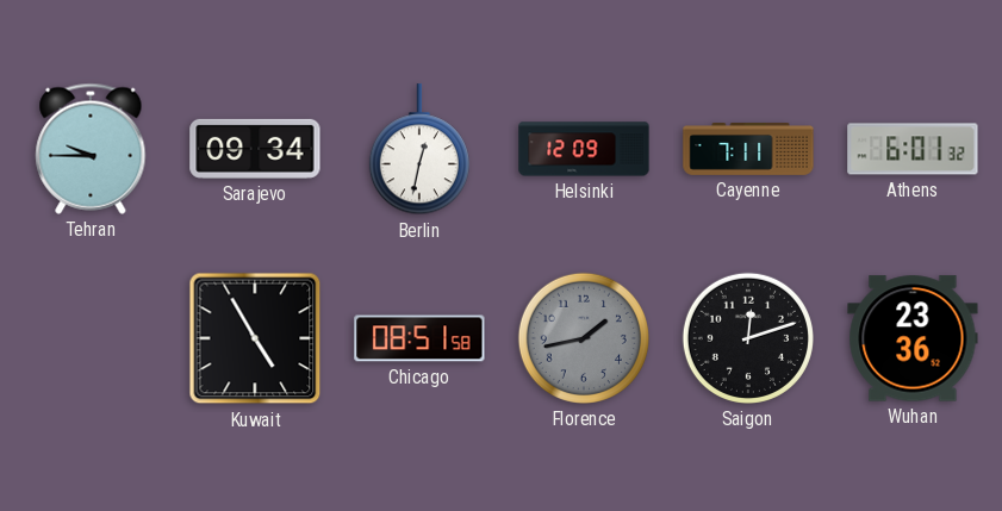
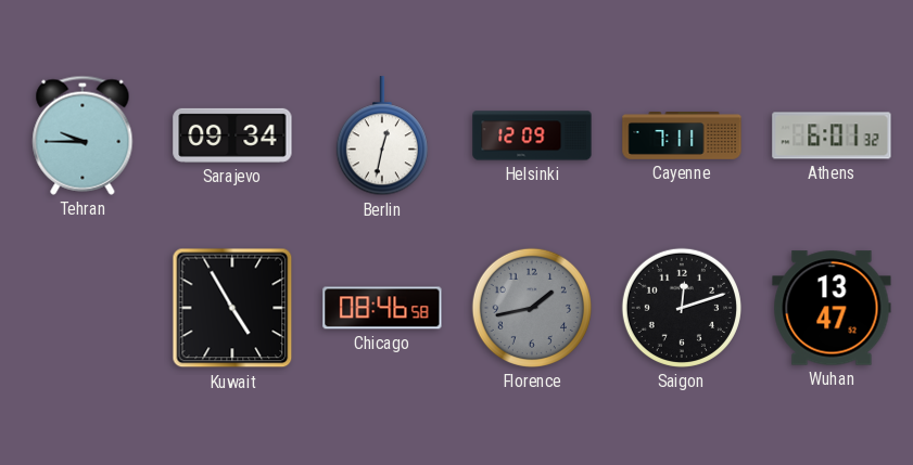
Chicago: 08:51 -> 08:46 (382, 308)
Wuhan: 23:36 -> 13:47 (832, 308)
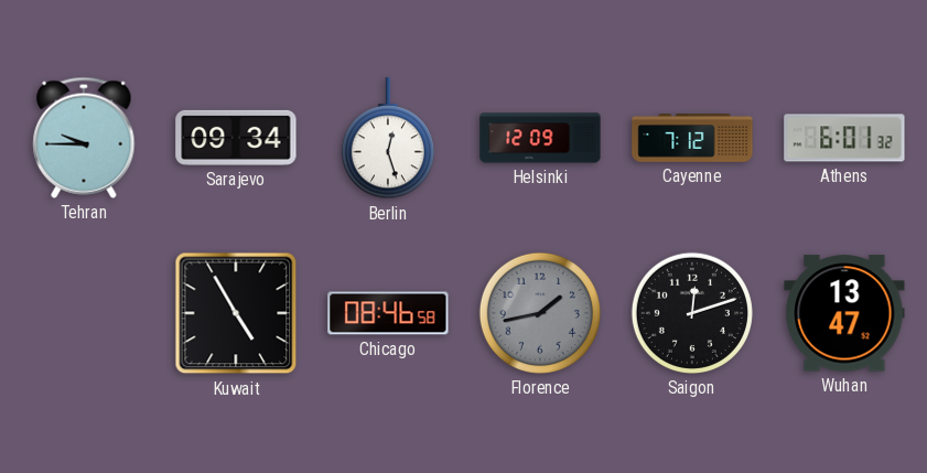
Berlin: 12:32 -> 12:27 (388, 139)
Cayenne: 7:11 -> 7:12 (692, 139)
